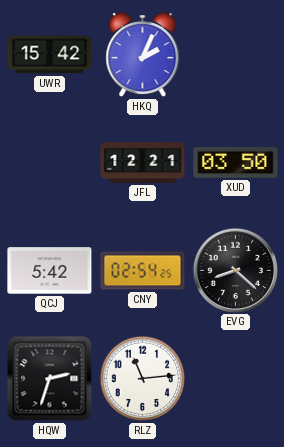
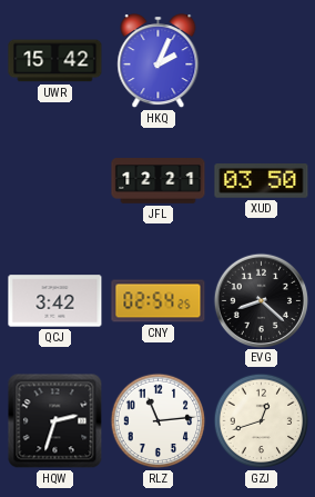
QCJ: 5:42 -> 3:42 (55, 301)
GZJ: none -> 12:42 (262, 421)
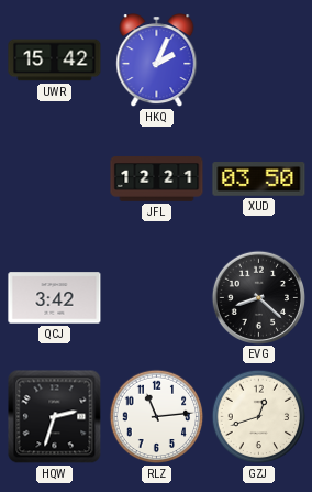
CNY: 02:54 -> none (159, 301)
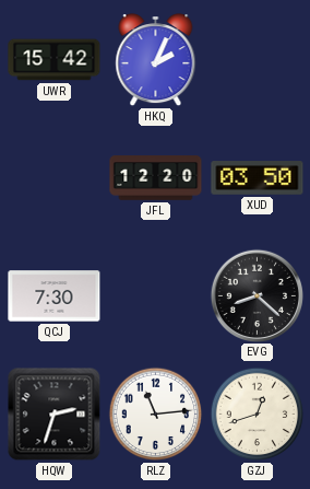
JFL: 12:21 -> 12:20 (156, 178)
QCJ: 3:42 -> 7:30 (55, 296)
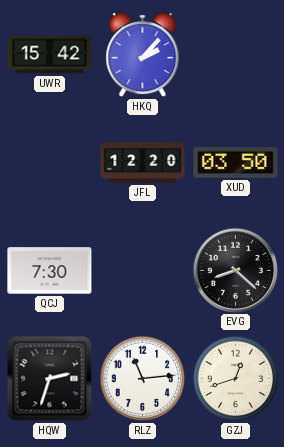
HKQ: 2:04 -> 2:07 (143, 55)
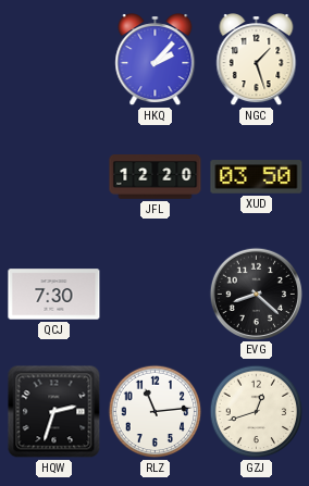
UWR: 15:42 -> none (50, 55)
NGC: none -> 1:27 (257, 60)
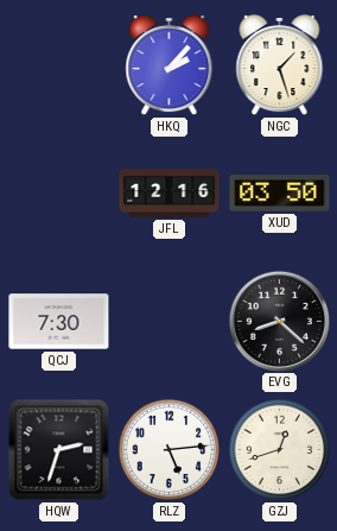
JFL: 12:20 -> 12:16 (170, 194)
RLZ: 11:14 -> 5:14 (170, 450)
